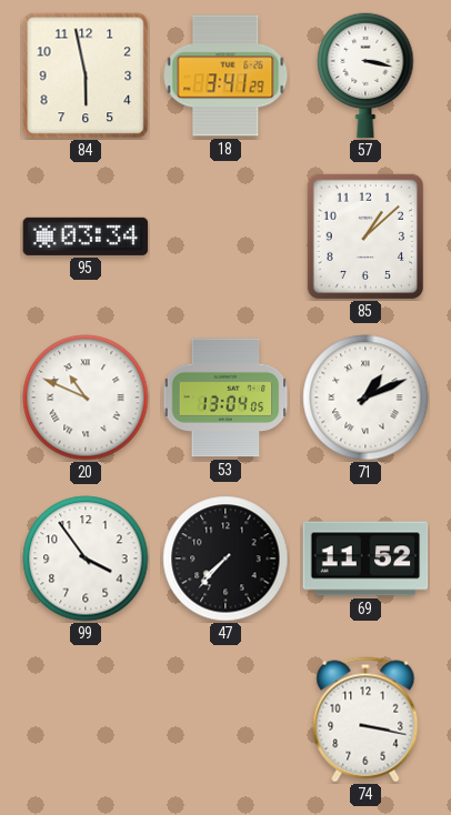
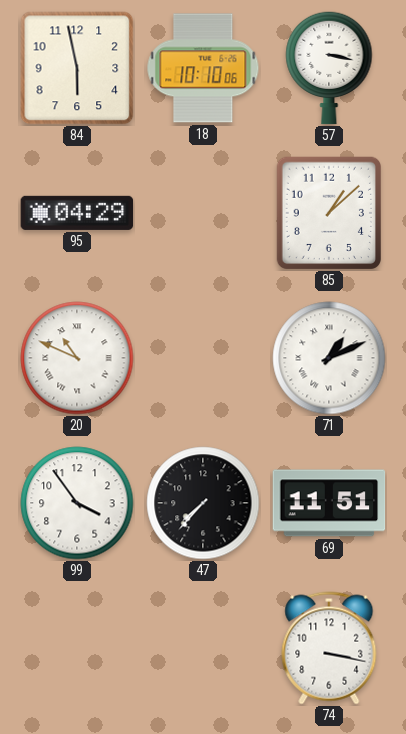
18: 3:41 -> 10:10 (203, 68)
95: 03:34 -> 04:29 (77, 213)
53: 13:04 -> none (225, 398)
69: 11:52 -> 11:51 (329, 503)
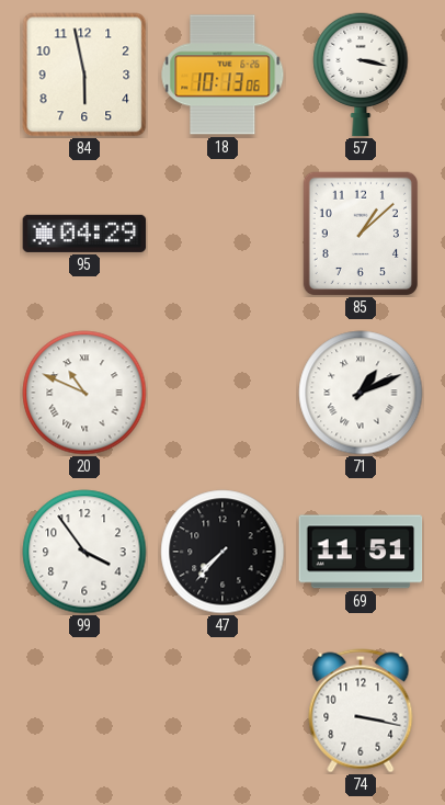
18: 10:10 -> 10:13 (222, 75)
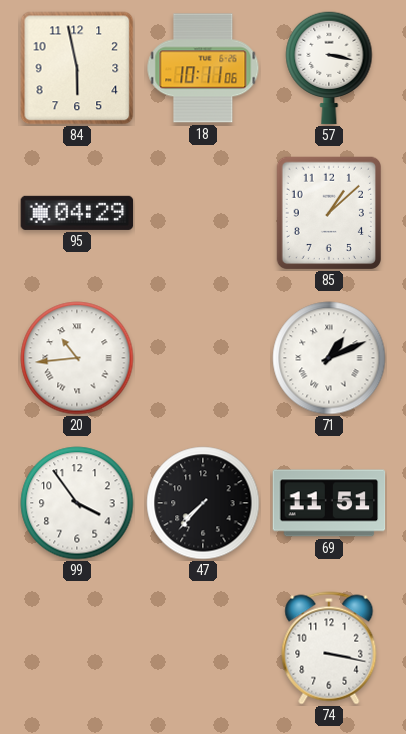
18: 10:13 -> 10:11 (203, 68)
20: 10:49 -> 10:44 (77, 358)
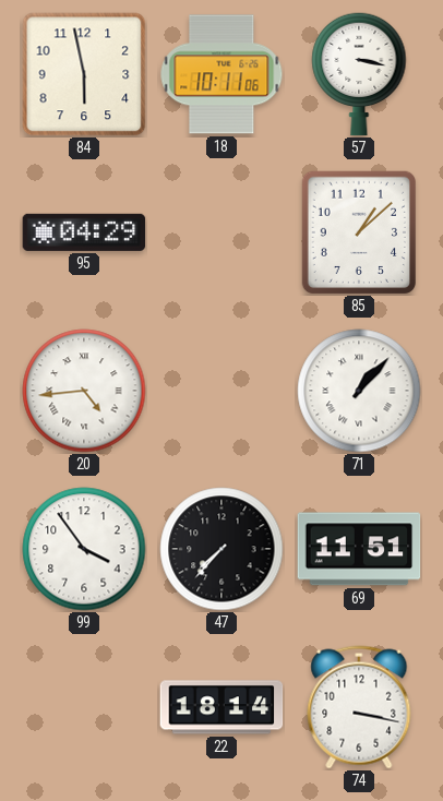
20: 10:44 -> 4:44 (84, 391)
71: 1:11 -> 1:07 (359, 391)
22: none -> 18:14 (221, 707)
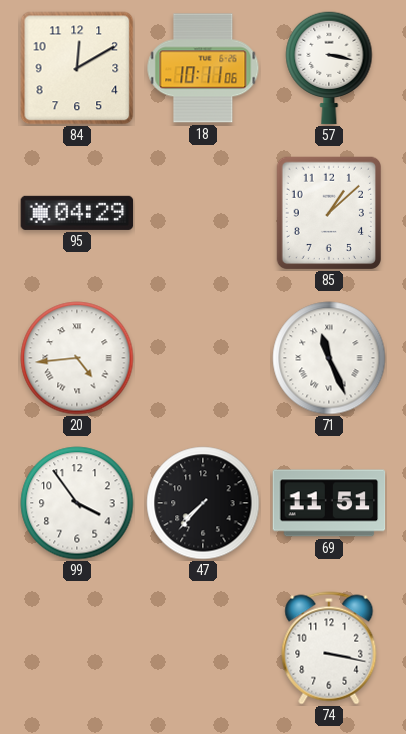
84: 5:58 -> 12:10 (77, 68)
71: 1:07 -> 11:26 (329, 358)
22: 18:14 -> none (221, 707)
